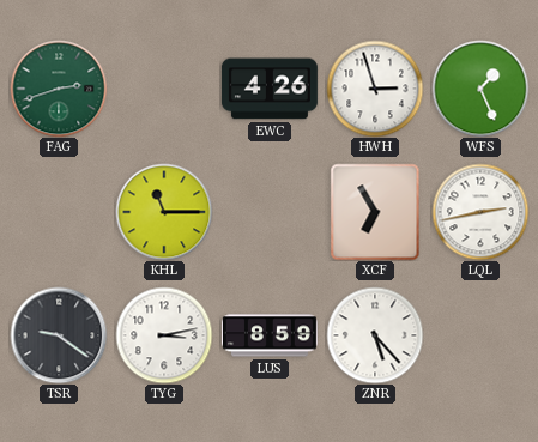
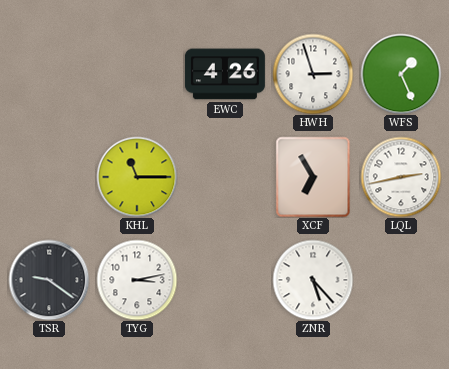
FAG: 2:42 -> none (59, 89)
LUS: 8:59 -> none (270, 335)
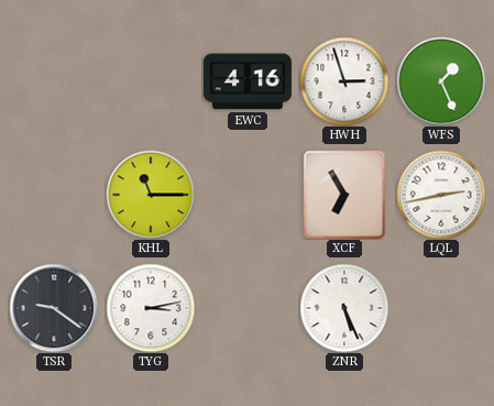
EWC: 4:26 -> 4:16 (248, 81)
ZNR: 5:23 -> 5:26 (344, 308)
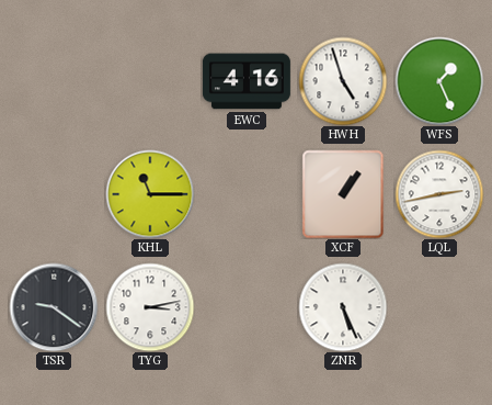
HWH: 2:57 -> 4:57 (343, 81)
XCF: 6:55 -> 1:06 (343, 194)
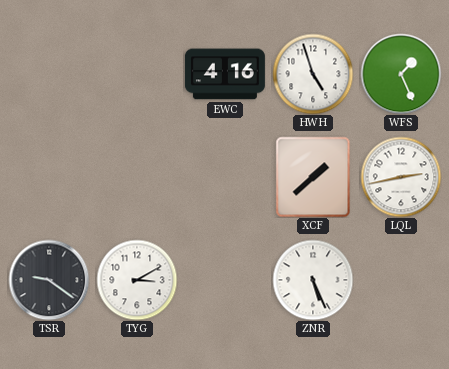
KHL: 11:15 -> none (150, 194)
XCF: 1:06 -> 1:38 (313, 177)
TYG: 3:13 -> 3:10 (137, 280)
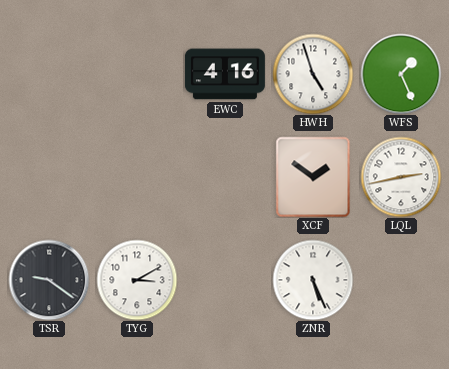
XCF: 1:38 -> 1:51 (313, 177)
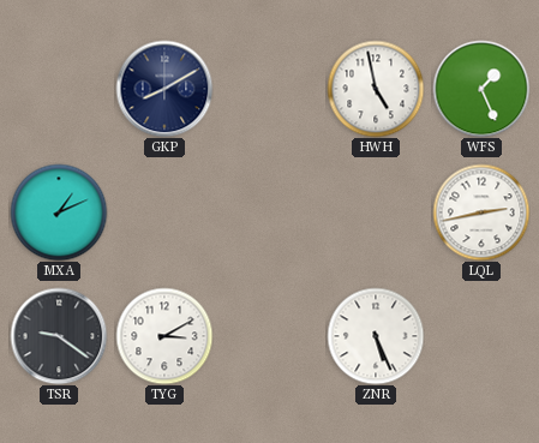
GKP: none -> 8:10 (164, 89)
EWC: 4:16 -> none (225, 74)
HWH: 4:57 -> 4:58 (376, 89)
MXA: none -> 1:11 (59, 212)
XCF: 1:51 -> none (313, 177)
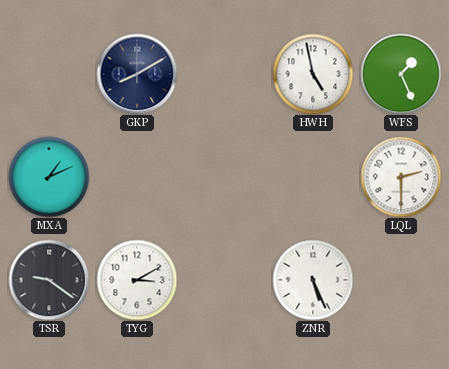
LQL: 2:43 -> 2:30 (401, 177)
